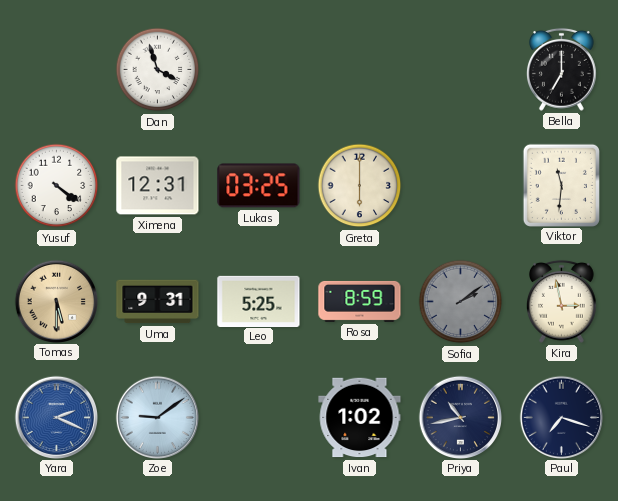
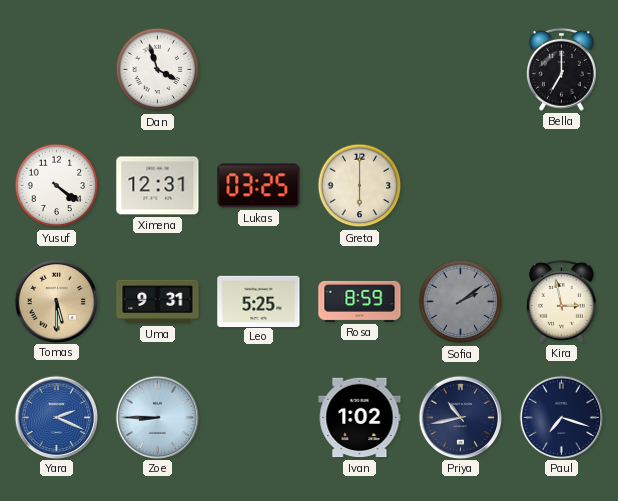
Viktor: 11:31 -> none (561, 185)
Zoe: 9:09 -> 8:45 (157, 417)
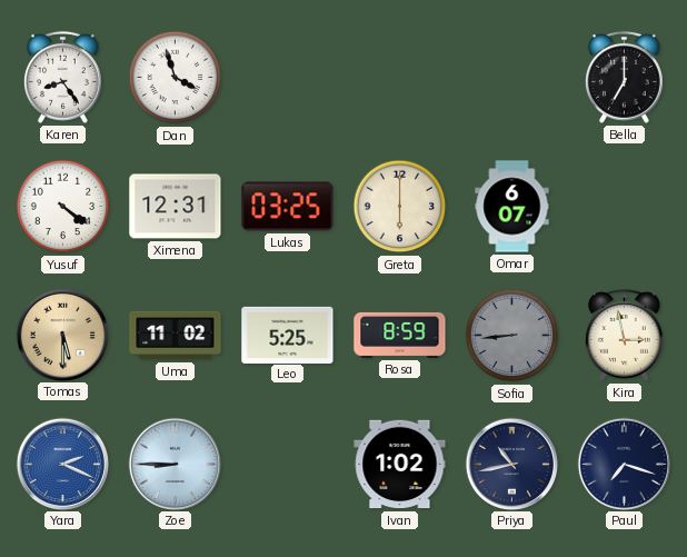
Karen: none -> 8:24 (63, 77)
Omar: none -> 6:07 (512, 207)
Uma: 9:31 -> 11:02 (176, 336)
Sofia: 2:09 -> 8:44 (512, 336)
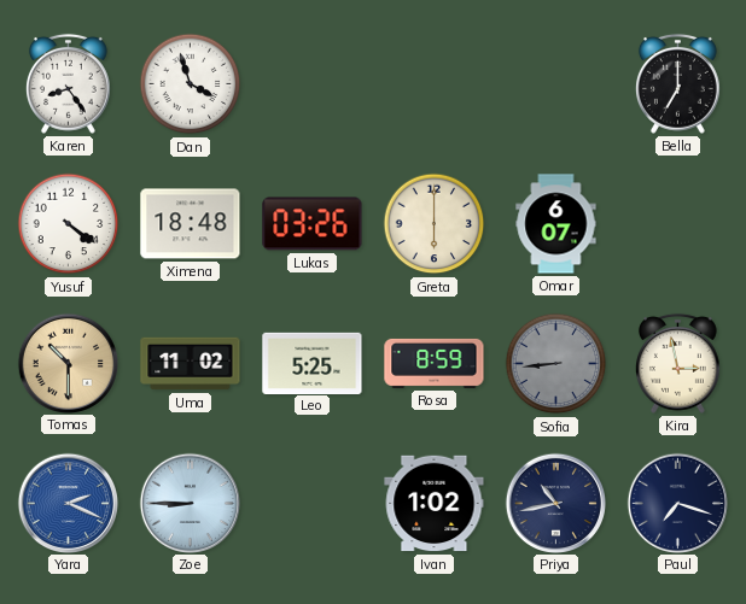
Ximena: 12:31 -> 18:48 (191, 224)
Lukas: 03:25 -> 03:26 (313, 224)
Tomas: 5:30 -> 10:30 (68, 363)
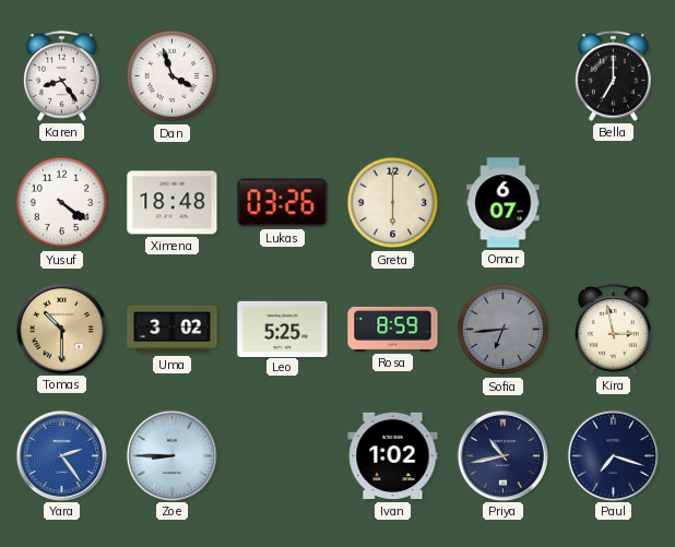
Uma: 11:02 -> 3:02 (173, 330)
Sofia: 8:44 -> 6:44 (504, 330)
Yara: 2:19 -> 2:24 (61, 455)
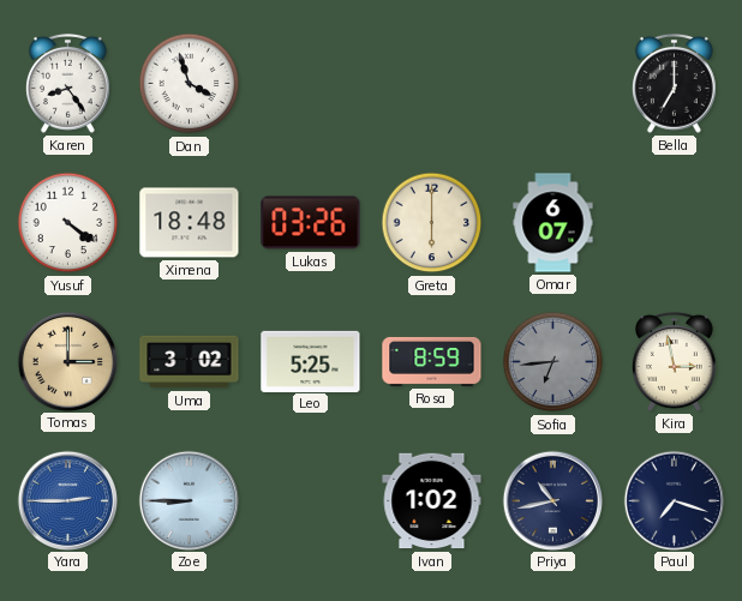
Tomas: 10:30 -> 3:00 (67, 361)
Yara: 2:24 -> 2:45 (67, 500)
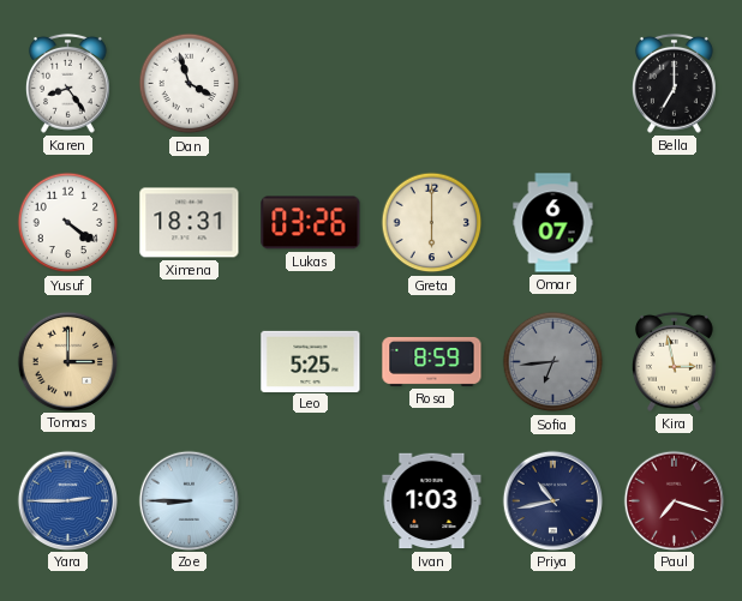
Ximena: 18:48 -> 18:31 (190, 223)
Uma: 3:02 -> none (190, 362)
Ivan: 1:02 -> 1:03 (432, 501)
Paul dial: navy -> burgundy (674, 500)
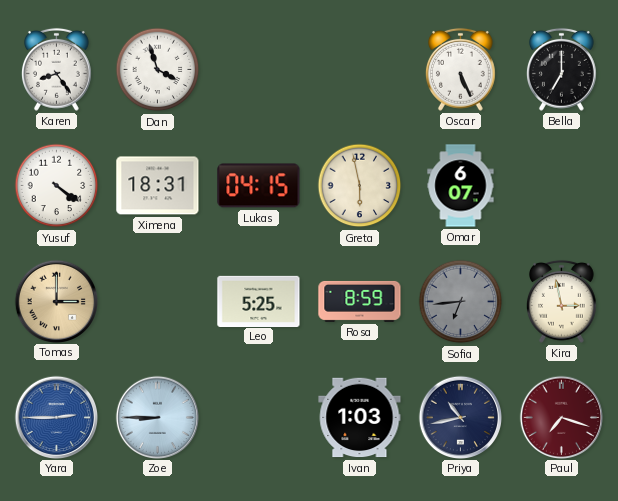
Oscar: none -> 5:26 (461, 69)
Lukas: 03:26 -> 04:15 (259, 186)
Greta: 6:00 -> 5:58 (360, 186)
